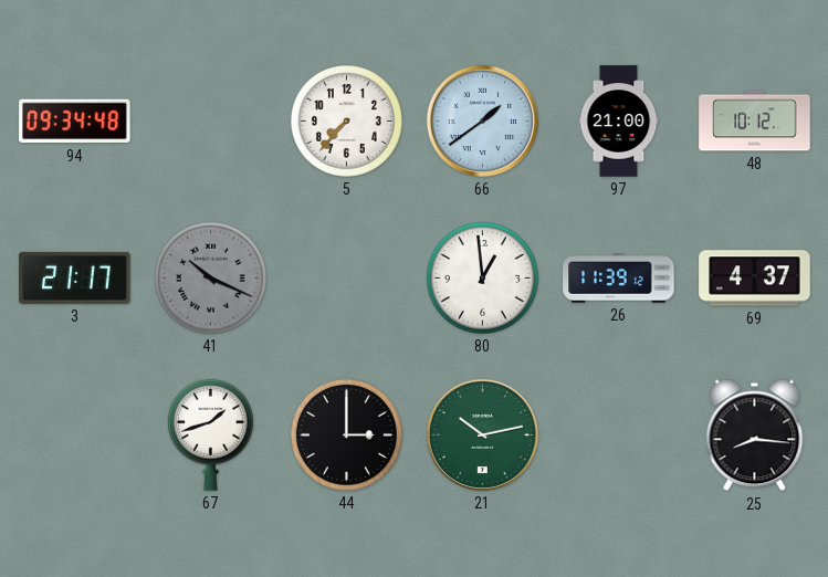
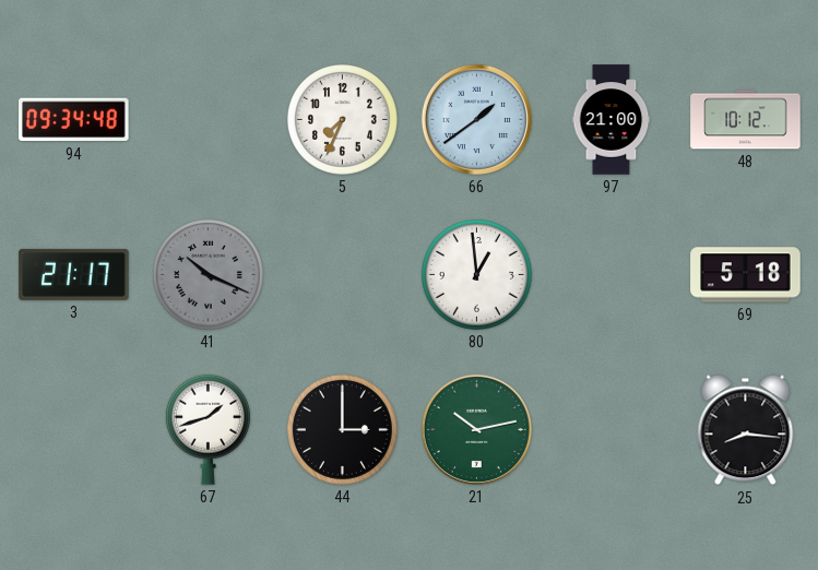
5: 7:37 -> 7:34 (342, 119)
26: 11:39 -> none (619, 279)
69: 4:37 -> 5:18 (746, 275)
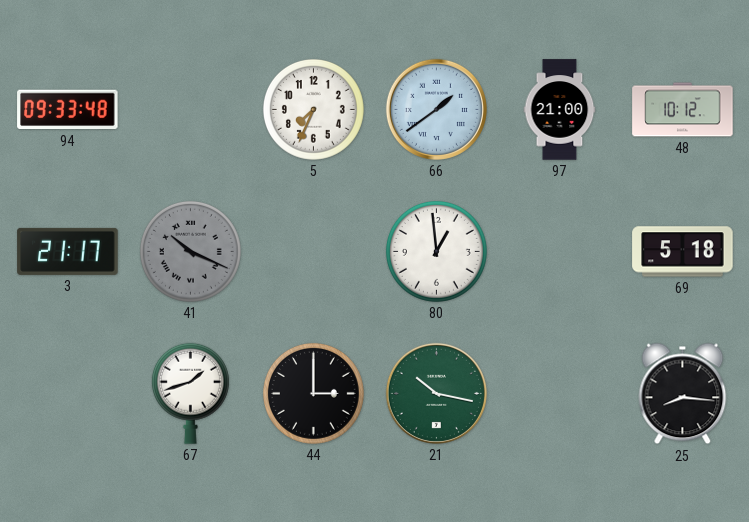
94: 09:34 -> 09:33 (68, 110)
21: 10:13 -> 10:17 (436, 393)
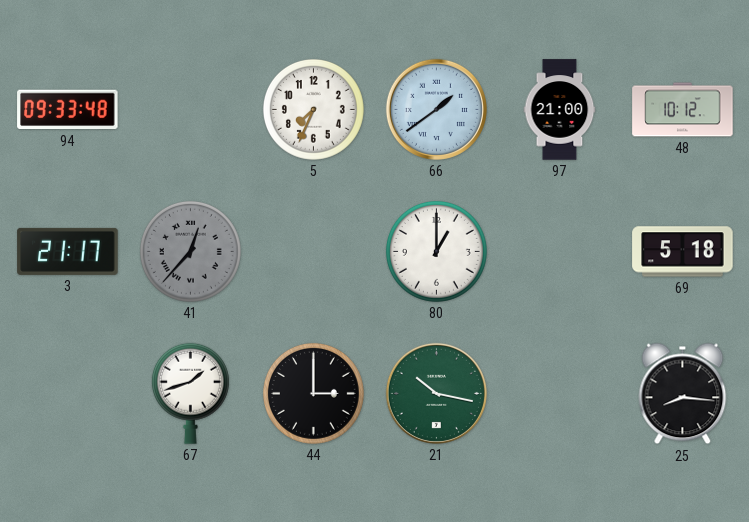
41: 10:19 -> 12:37 (190, 251)
80: 12:59 -> 1:00 (436, 251)
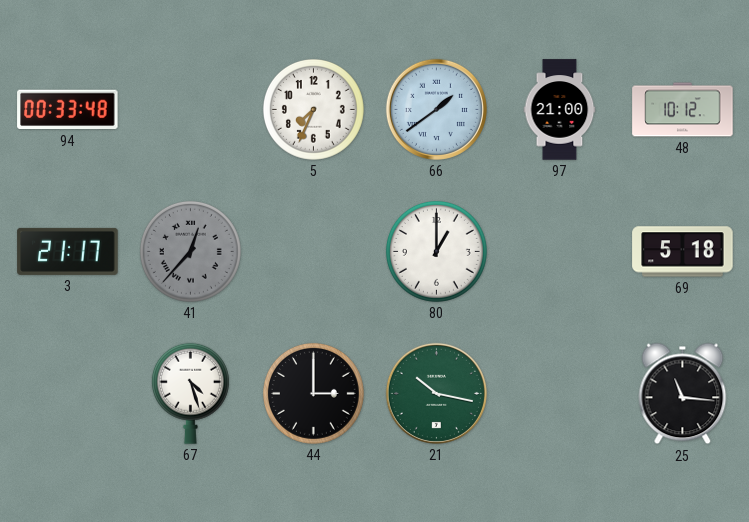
94: 09:33 -> 00:33 (68, 110)
67: 1:42 -> 4:27 (190, 393)
25: 8:16 -> 11:16 (683, 394)
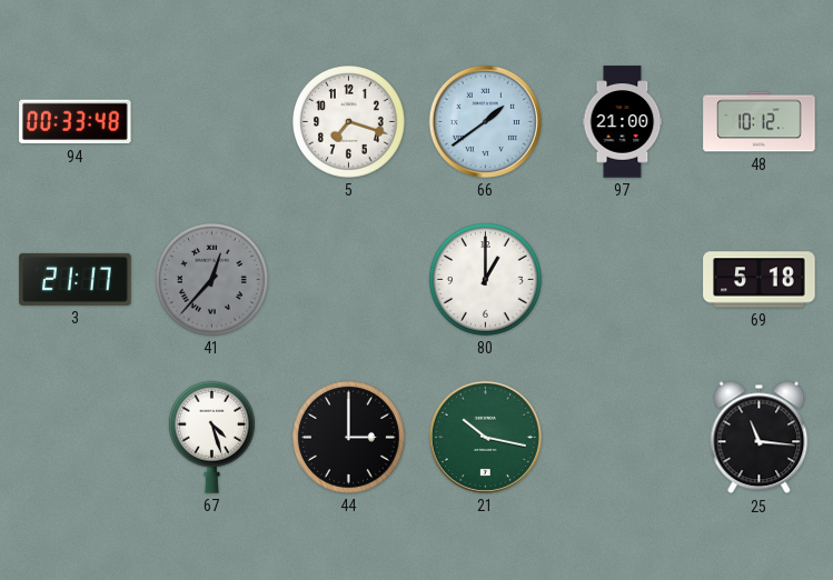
5: 7:34 -> 7:18 (348, 121)
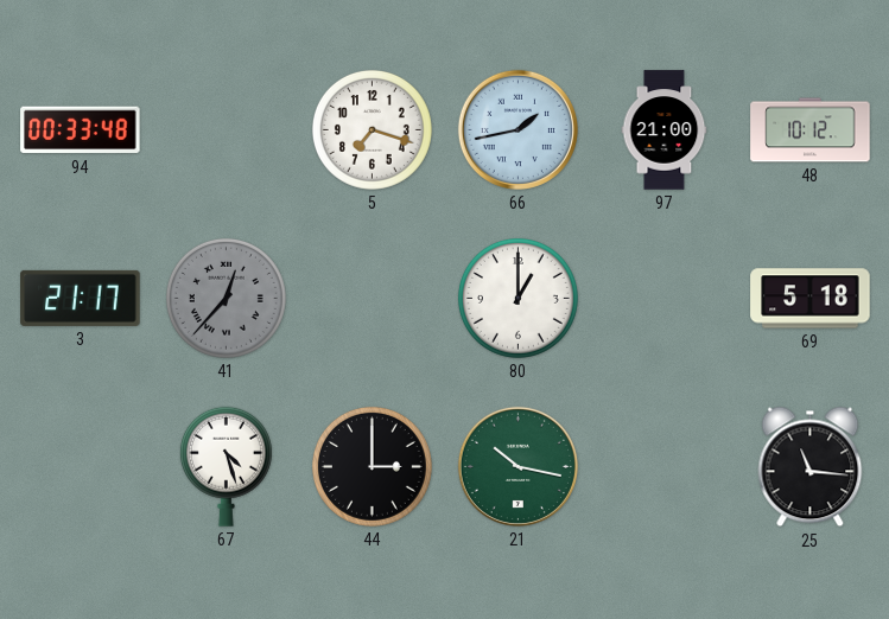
66: 1:39 -> 1:43 (517, 129)
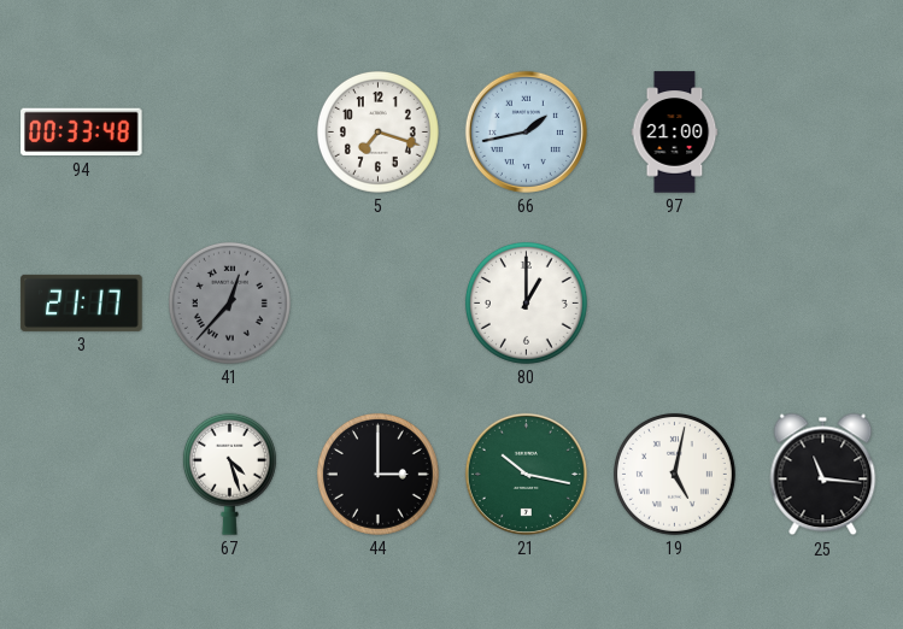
48: 10:12 -> none (811, 130)
69: 5:18 -> none (811, 299)
19: none -> 5:02 (674, 474)
